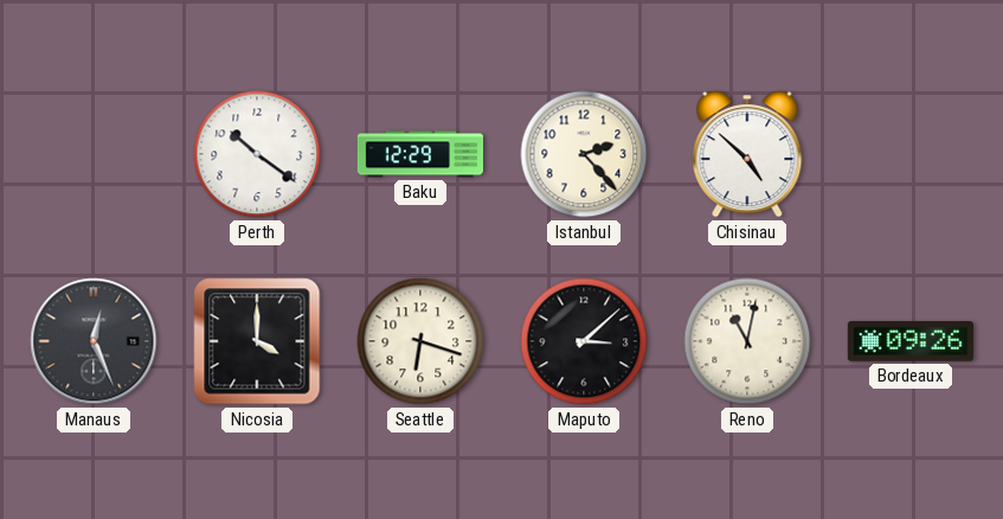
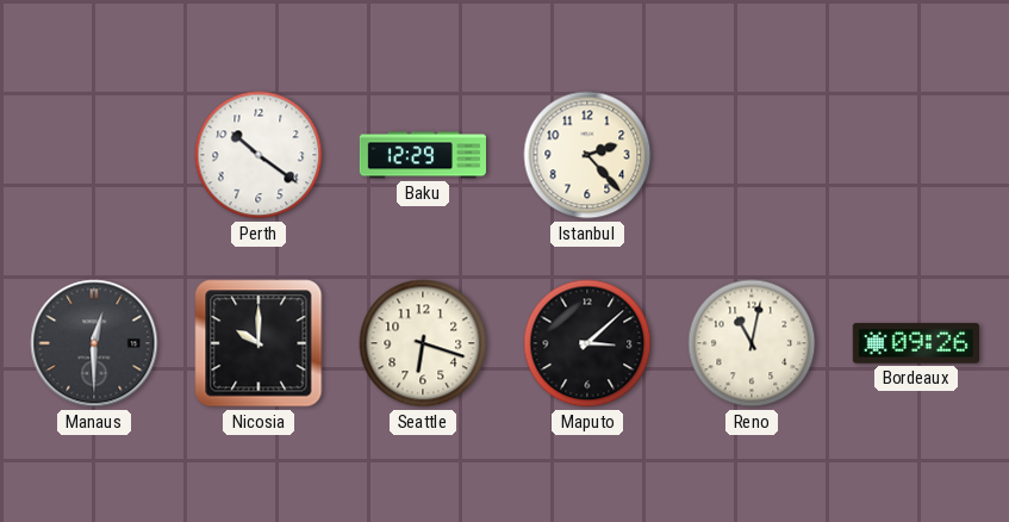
Chisinau: 4:52 -> none (747, 154)
Manaus: 12:26 -> 12:30 (94, 343)
Nicosia: 4:00 -> 10:00 (259, 343)
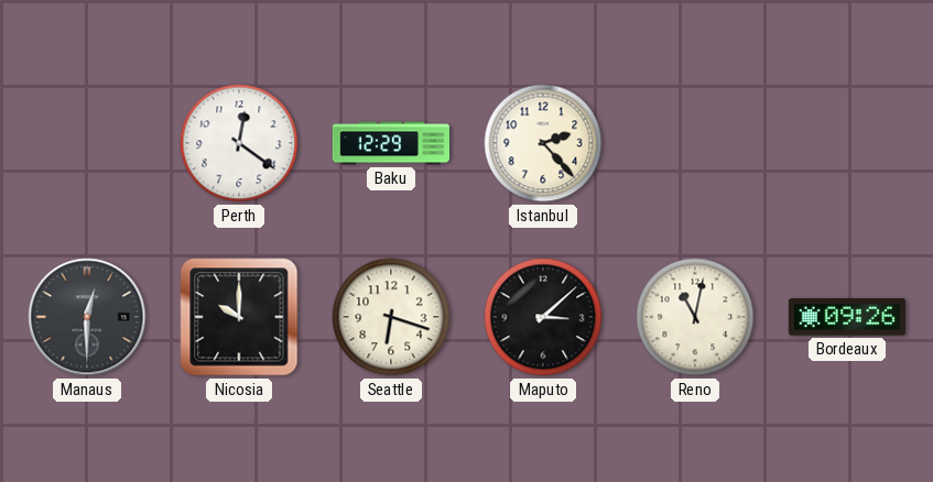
Perth: 10:21 -> 12:21 (239, 143)
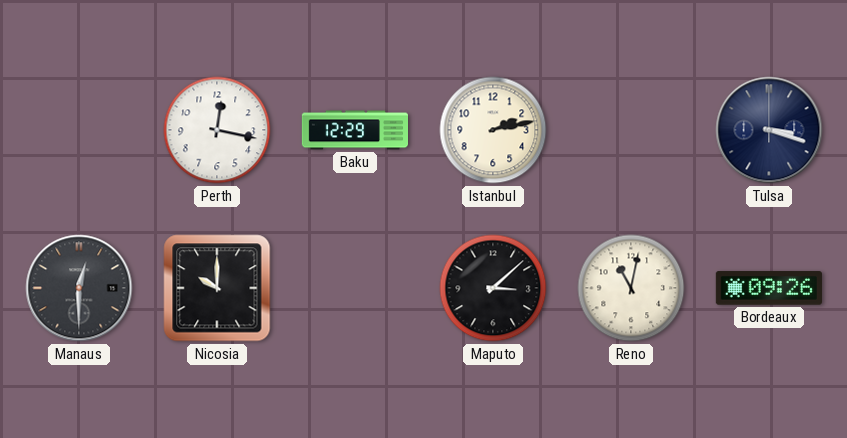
Perth: 12:21 -> 12:17 (217, 130)
Istanbul: 2:23 -> 2:13 (493, 130)
Tulsa: none -> 3:18 (769, 130)
Seattle: 6:18 -> none (391, 317)
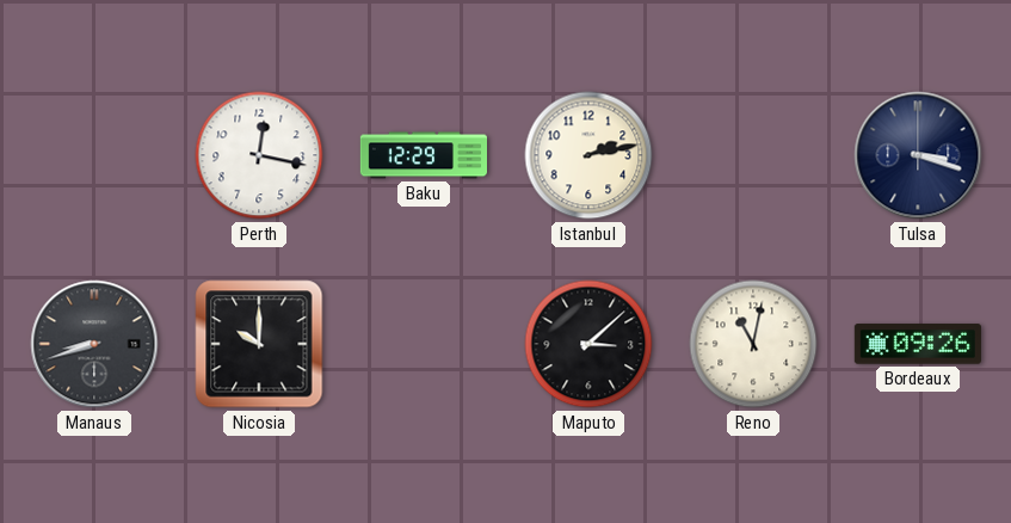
Manaus: 12:30 -> 8:42 (94, 344)
